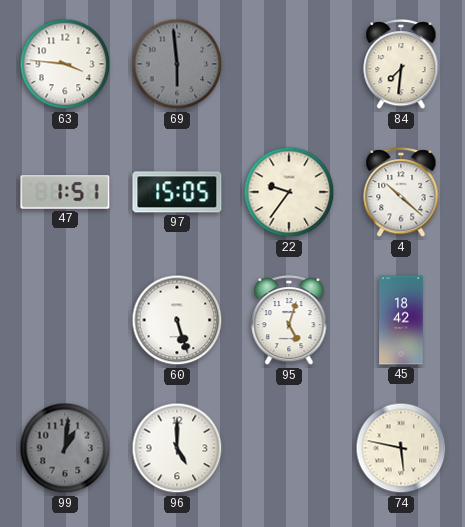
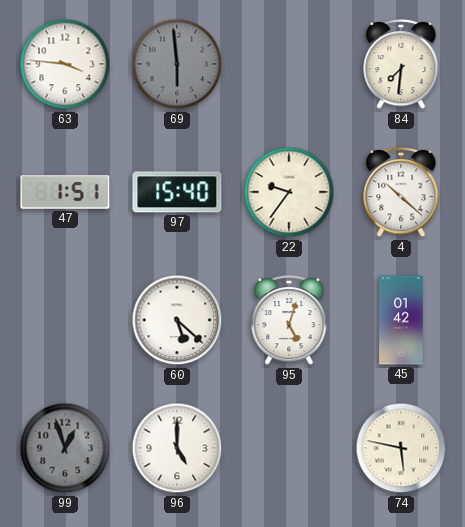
97: 15:05 -> 15:40 (177, 192)
60: 5:27 -> 5:22 (177, 320)
45: 18:42 -> 01:42 (401, 320)
99: 1:01 -> 12:57 (65, 448)
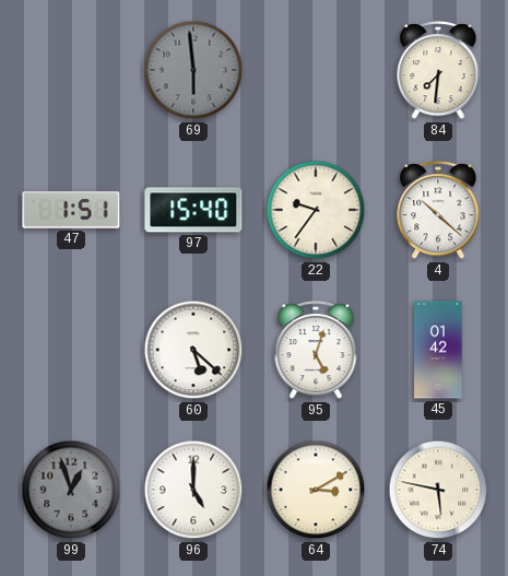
63: 3:46 -> none (65, 64)
64: none -> 3:10 (316, 490)
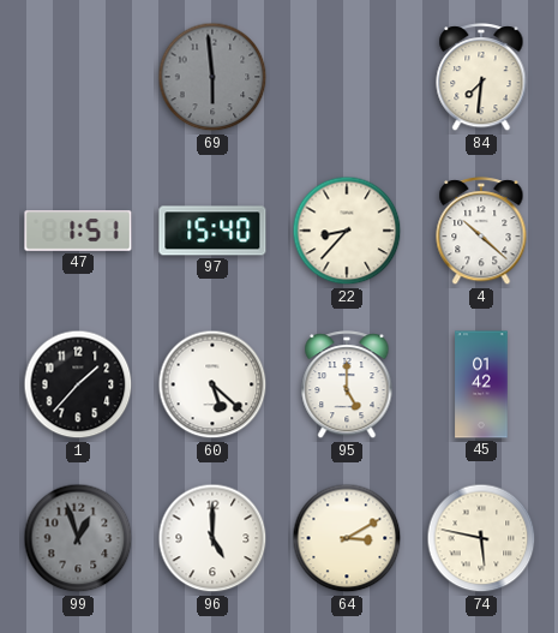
22: 9:36 -> 8:37 (347, 231)
1: none -> 1:37 (78, 384)
95: 5:03 -> 5:00 (347, 386)
